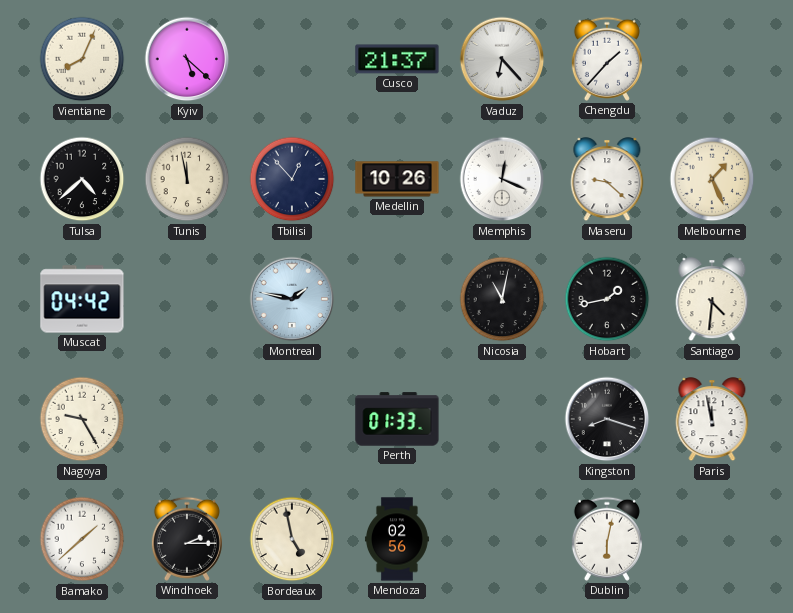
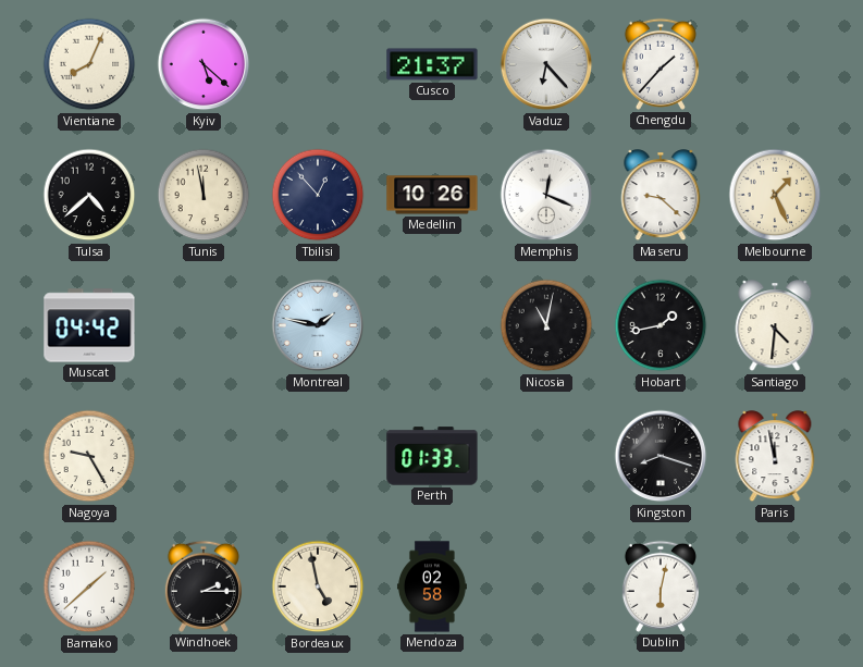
Mendoza: 02:56 -> 02:58 (432, 586)
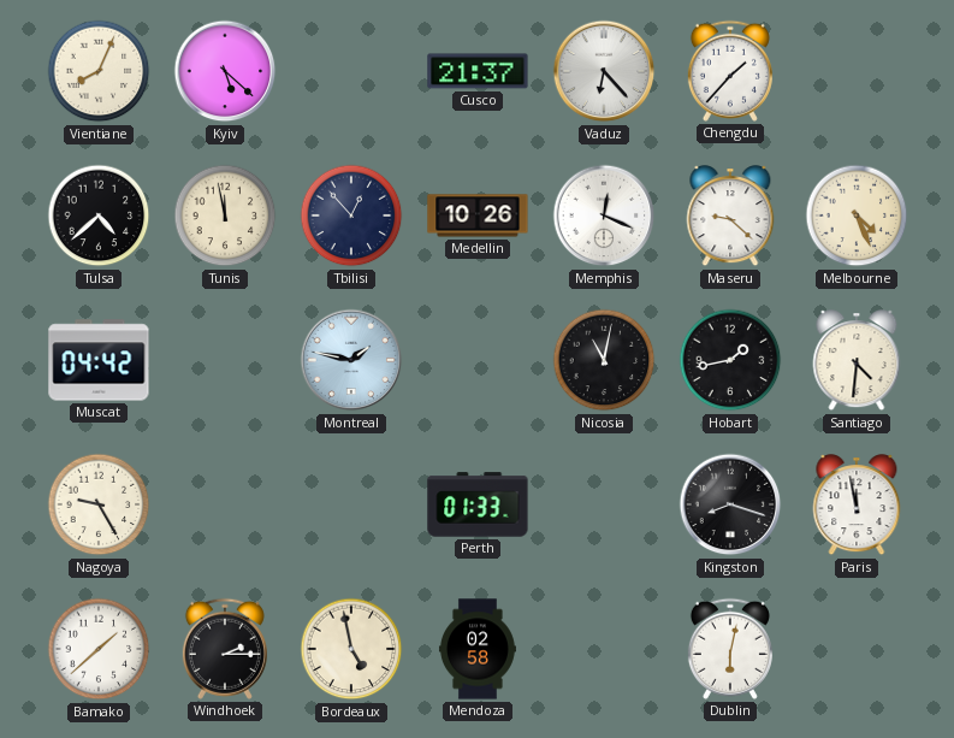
Melbourne: 1:26 -> 4:26 (857, 216)
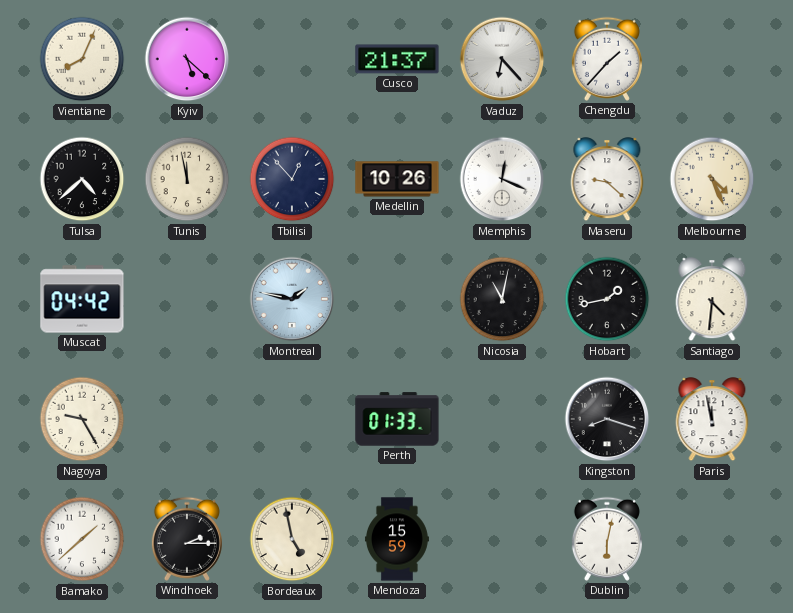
Mendoza: 02:58 -> 15:59 (397, 539)
